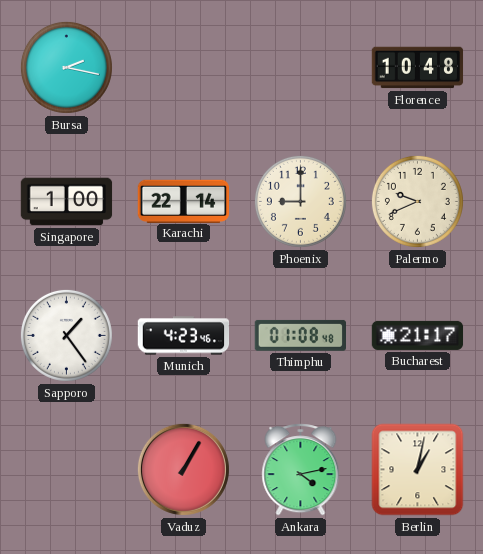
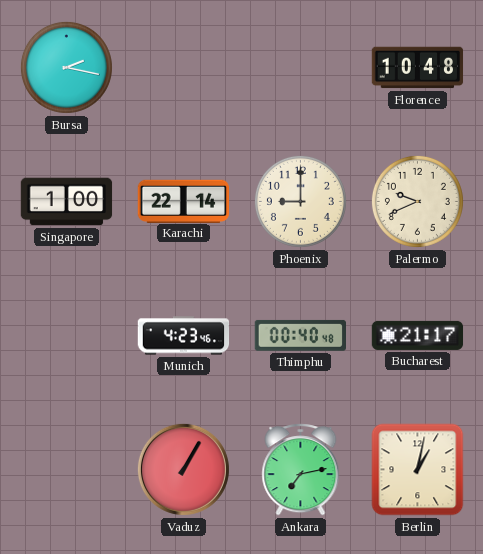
Sapporo: 1:24 -> none (66, 335)
Thimphu: 01:08 -> 00:40 (300, 335)
Ankara: 4:13 -> 7:13 (301, 470)
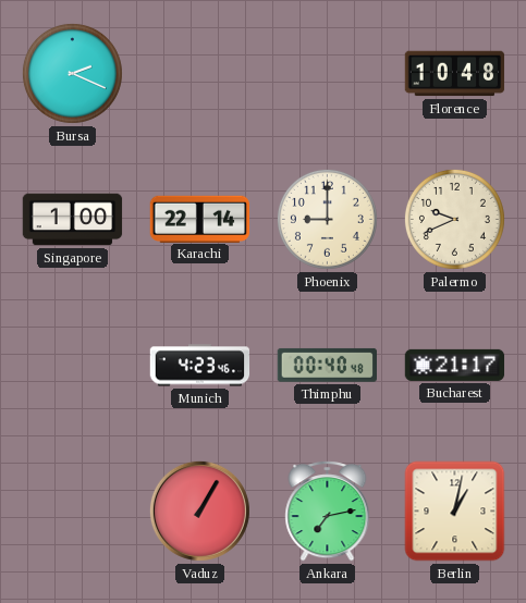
Bursa: 2:17 -> 2:19 (72, 73)
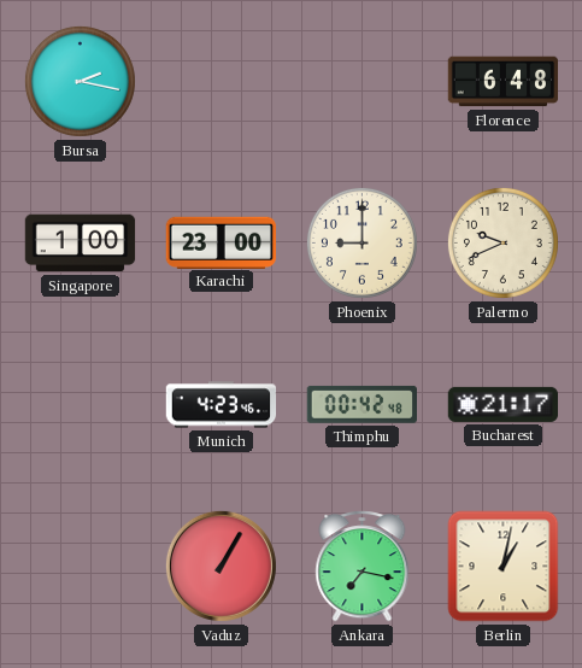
Bursa: 2:19 -> 2:17 (80, 81)
Florence: 10:48 -> 6:48 (504, 82)
Karachi: 22:14 -> 23:00 (222, 242)
Thimphu: 00:40 -> 00:42 (361, 404)
Ankara: 7:13 -> 7:17 (363, 567)
